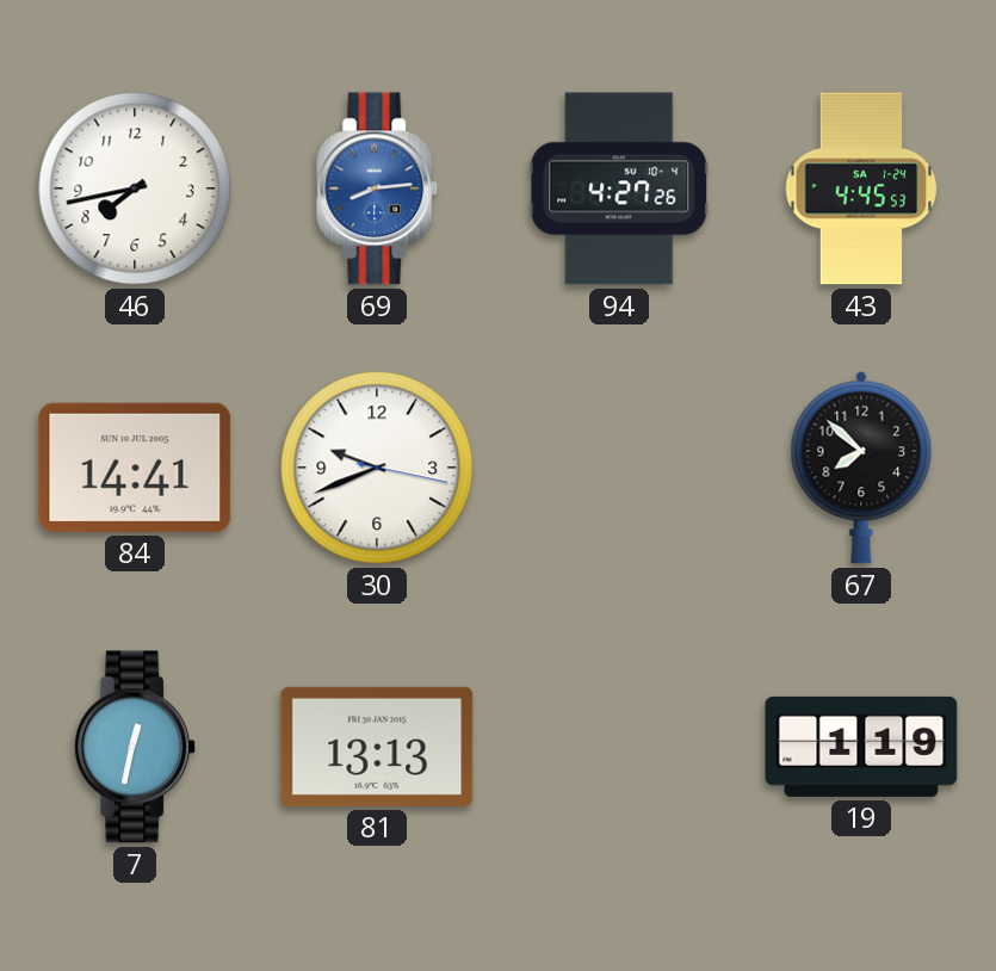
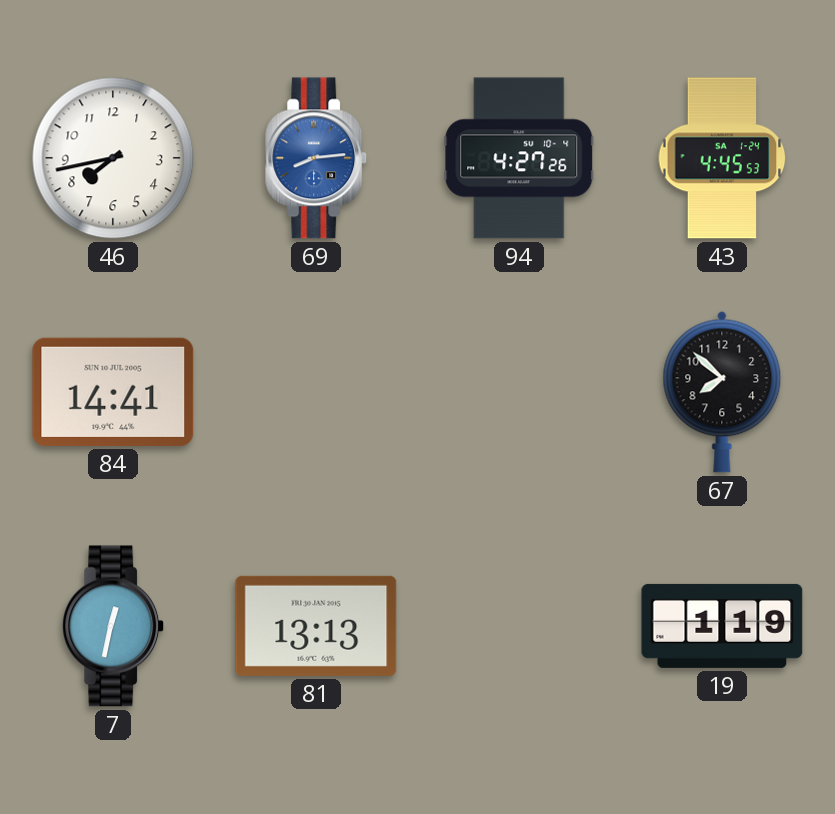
30: 9:41 -> none (377, 468)
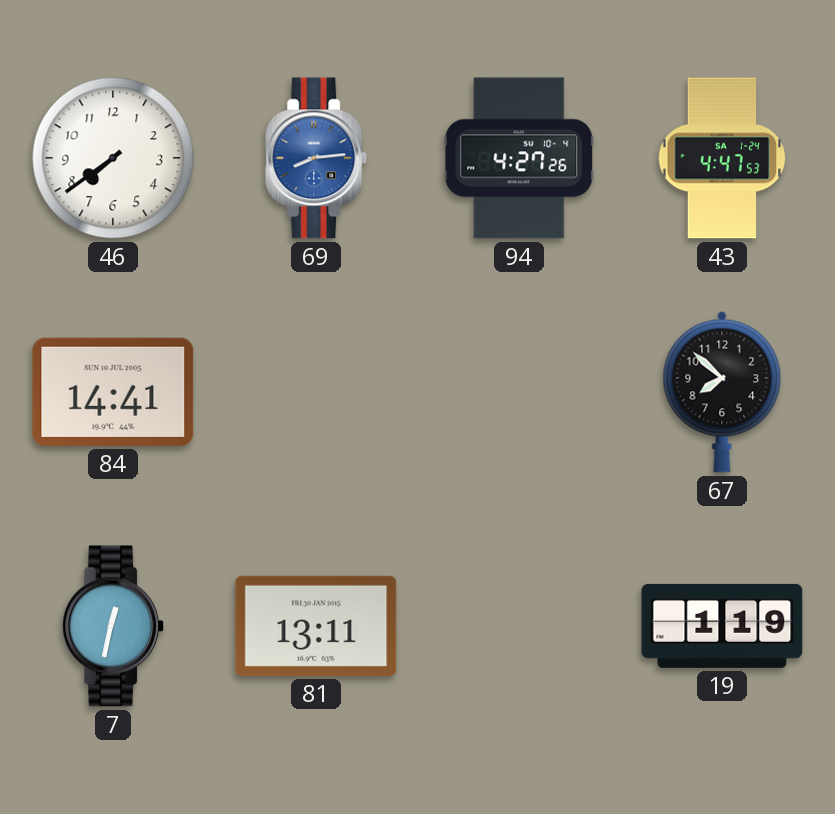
46: 7:43 -> 7:39 (113, 158)
43: 4:45 -> 4:47 (722, 158)
81: 13:13 -> 13:11 (316, 626)
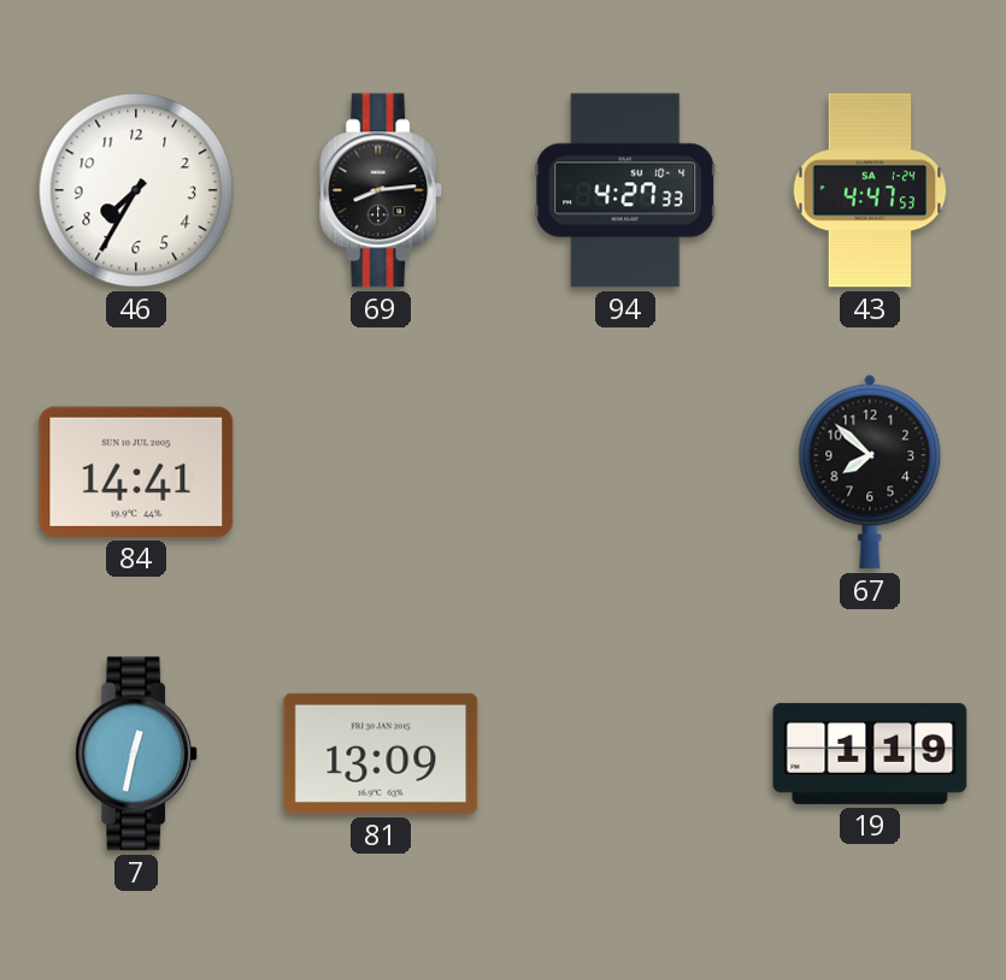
46: 7:39 -> 7:35 (136, 190)
69 dial: blue -> black (382, 190)
94: 4:27:26 -> 4:27:33 (625, 190)
81: 13:11 -> 13:09 (381, 754)
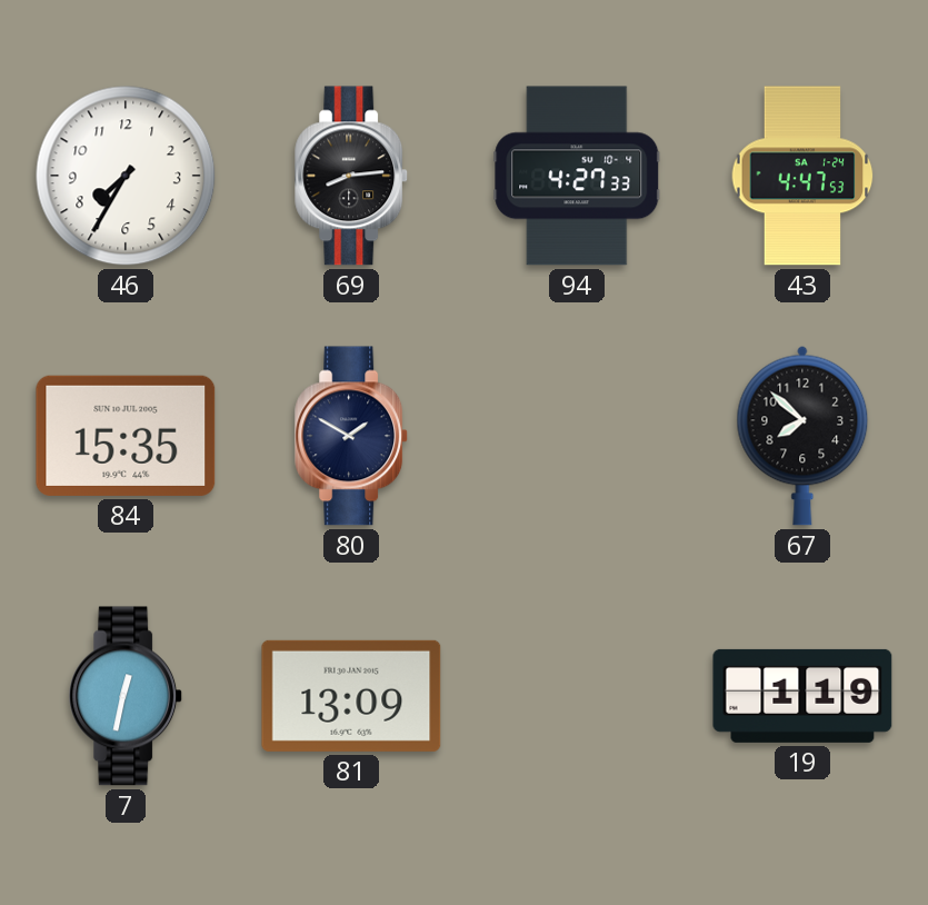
84: 14:41 -> 15:35 (126, 436)
80: none -> 1:50 (352, 436)
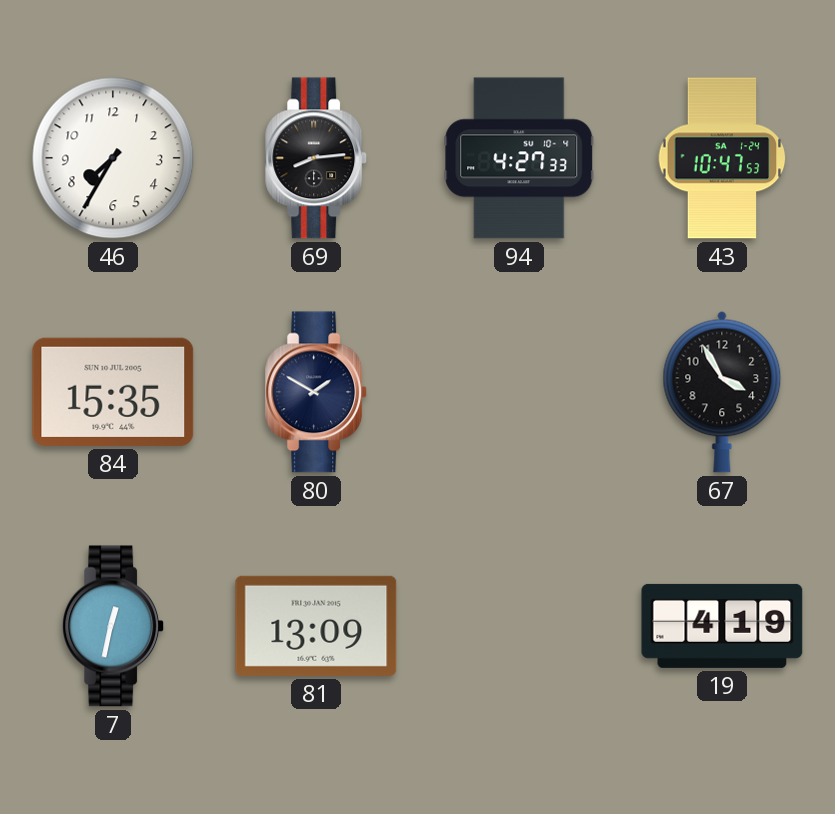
43: 4:47 -> 10:47 (722, 158)
67: 7:52 -> 3:55 (722, 392)
19: 1:19 -> 4:19 (722, 626)
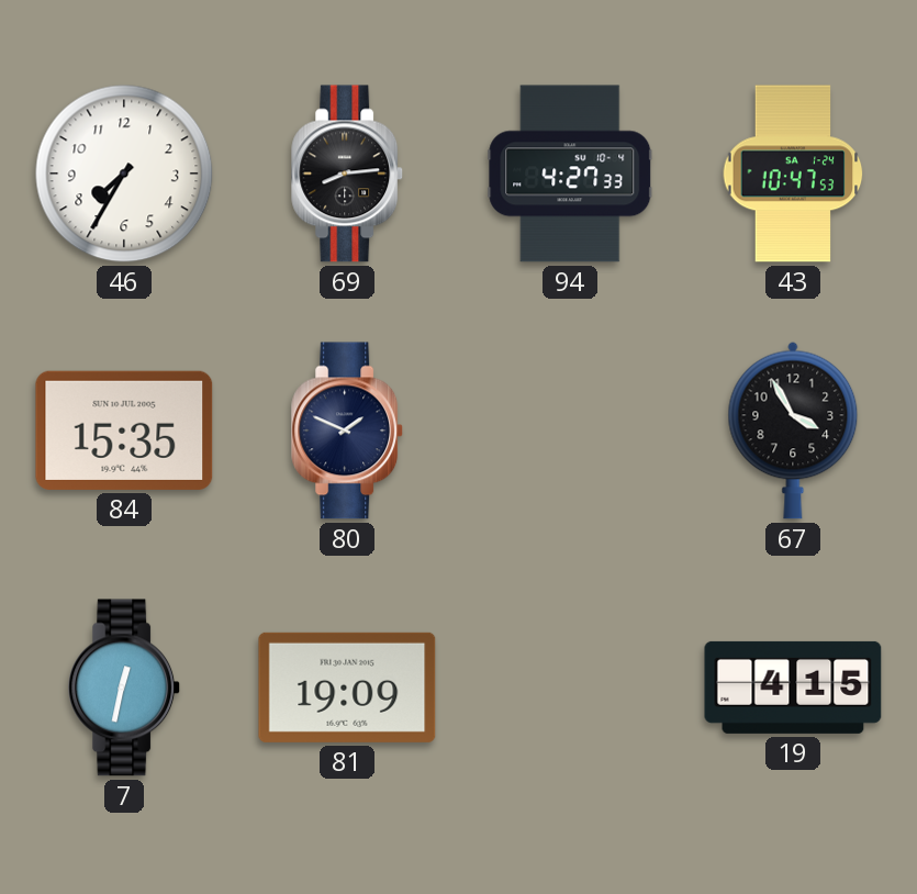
80: 1:50 -> 1:49 (348, 431)
81: 13:09 -> 19:09 (347, 688)
19: 4:19 -> 4:15 (793, 688)
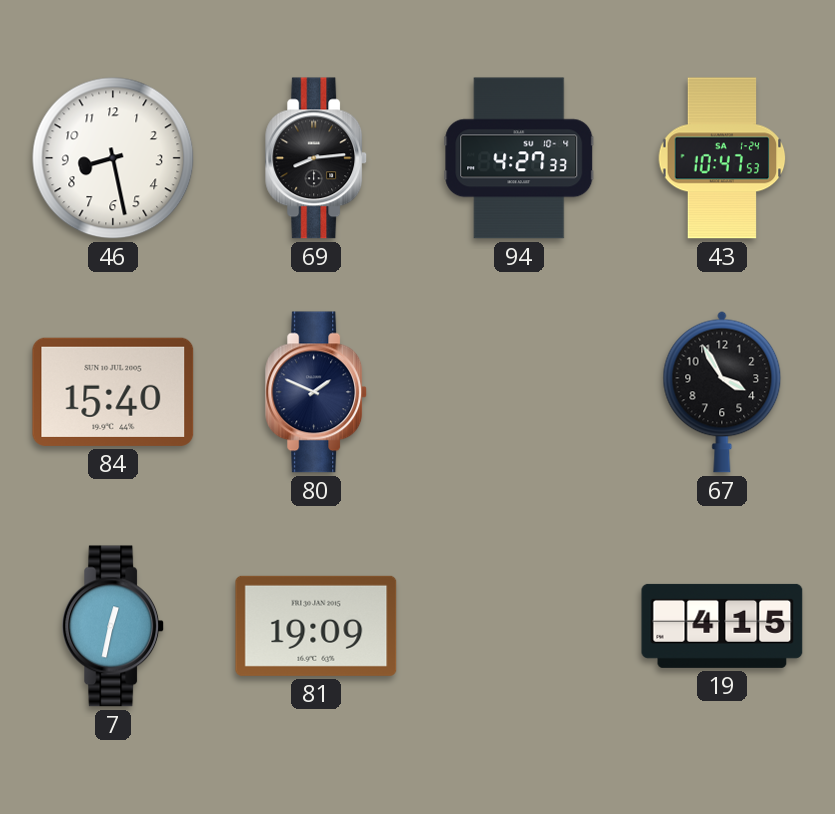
46: 7:35 -> 8:28 (113, 158)
84: 15:35 -> 15:40 (113, 392)
